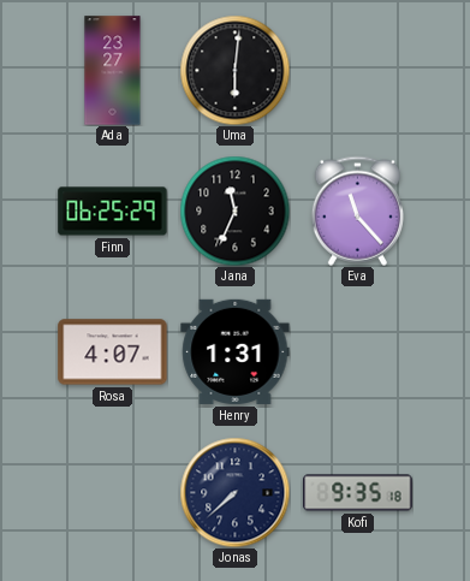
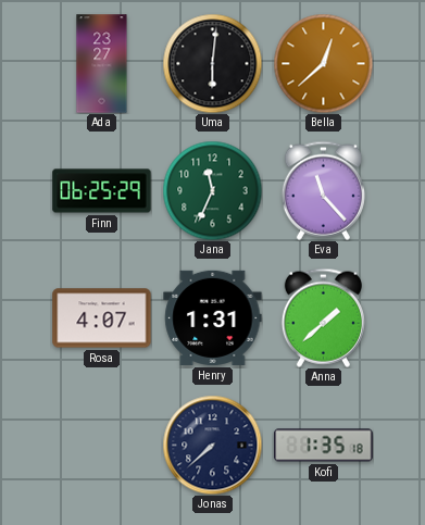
Bella: none -> 12:38 (323, 63)
Jana dial: black -> green (212, 190)
Anna: none -> 1:38 (323, 317)
Kofi: 9:35 -> 1:35 (324, 446)
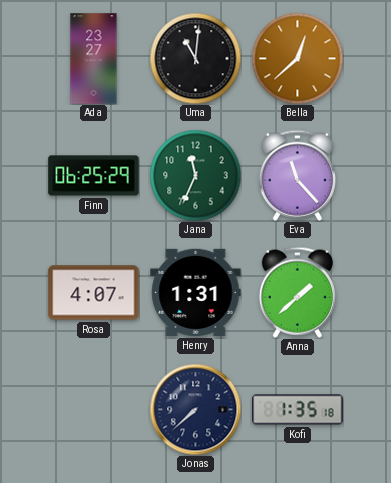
Uma: 6:01 -> 11:01 (195, 58)
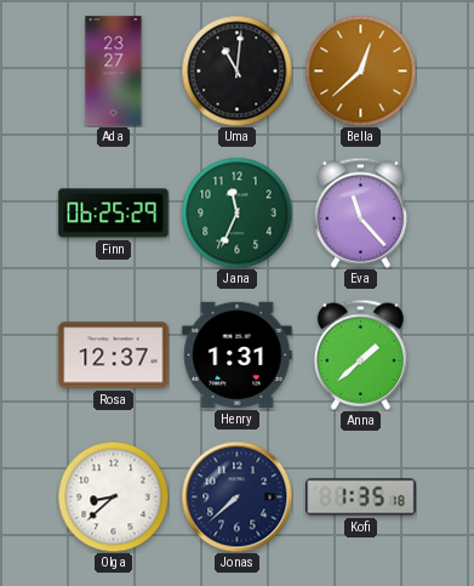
Rosa: 4:07 -> 12:37 (114, 355)
Olga: none -> 8:38 (113, 496)
